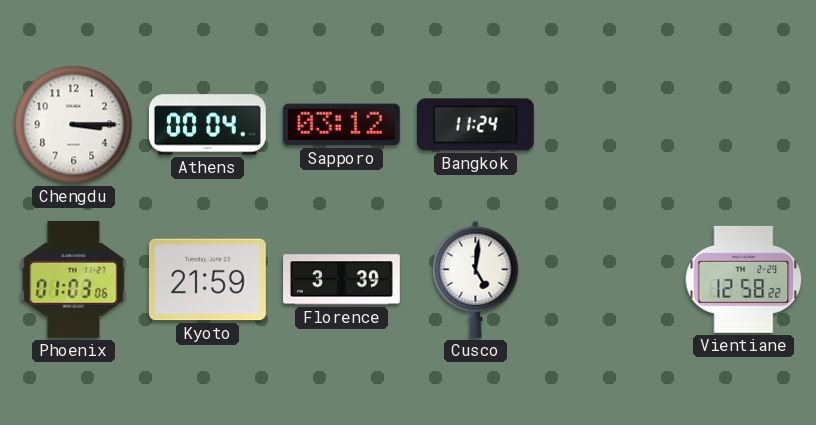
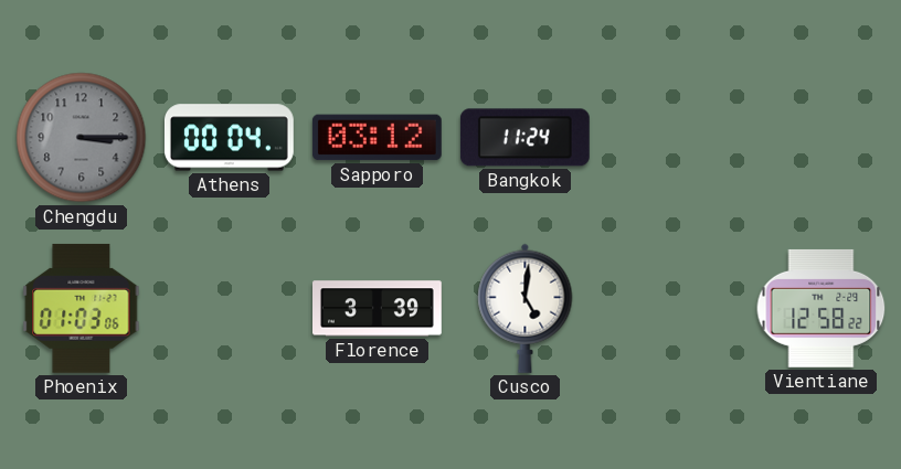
Chengdu dial: white -> grey (82, 138)
Kyoto: 21:59 -> none (207, 280)
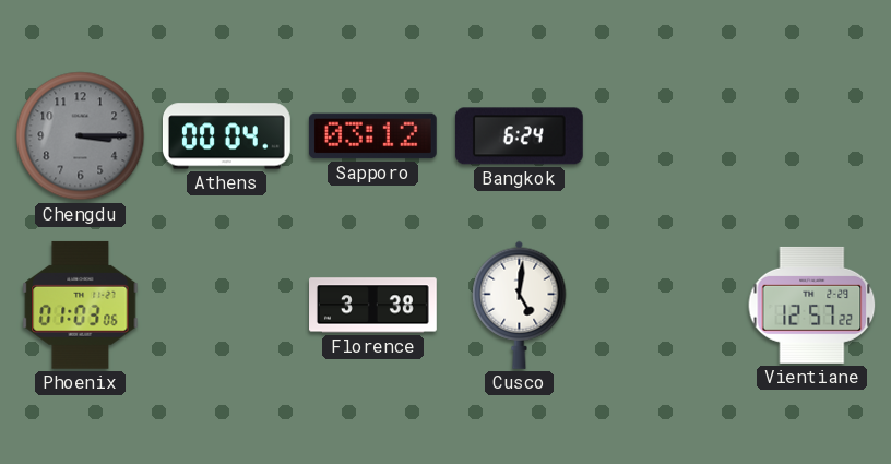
Bangkok: 11:24 -> 6:24 (519, 136)
Florence: 3:39 -> 3:38 (373, 306)
Vientiane: 12:58 -> 12:57 (812, 305)
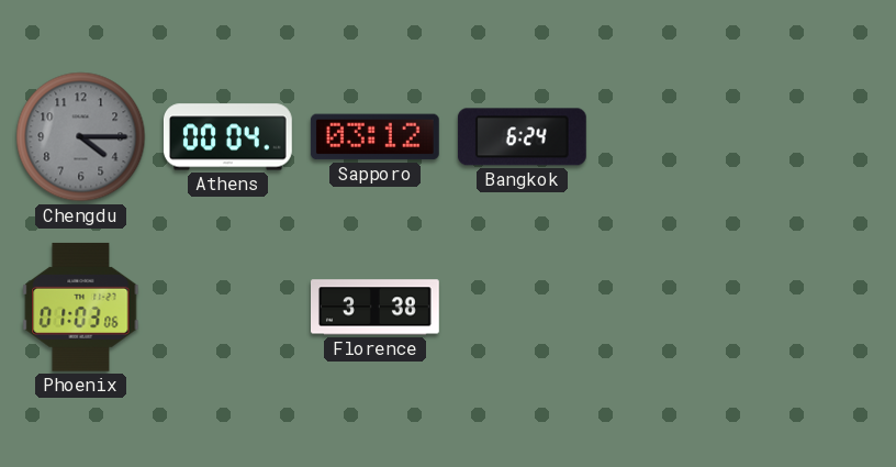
Chengdu: 3:15 -> 4:15 (81, 137)
Cusco: 5:01 -> none (520, 305)
Vientiane: 12:57 -> none (812, 305)
